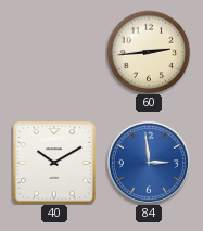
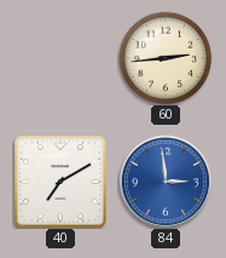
40: 10:10 -> 7:10 (60, 182)
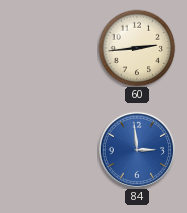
40: 7:10 -> none (60, 182)
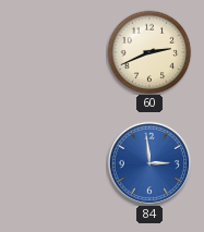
60: 2:44 -> 2:41 (149, 52)
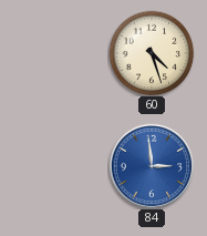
60: 2:41 -> 4:27 (152, 53)
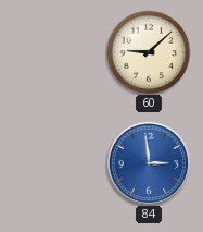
60: 4:27 -> 9:08 (149, 52)
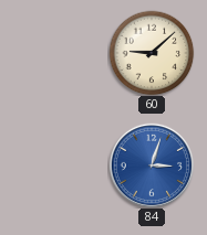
84: 2:59 -> 3:03 (151, 164)
